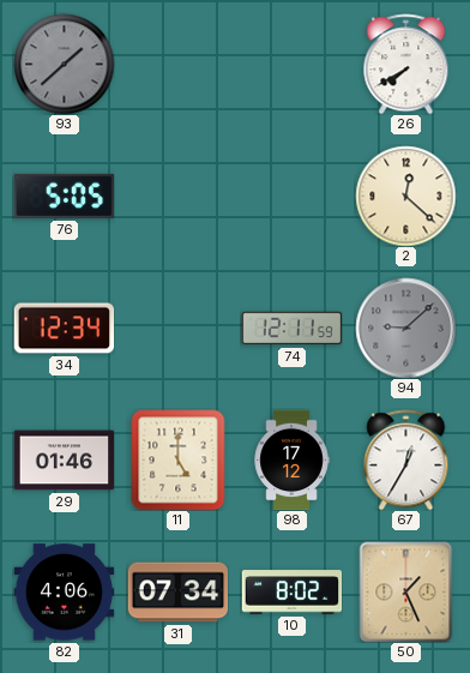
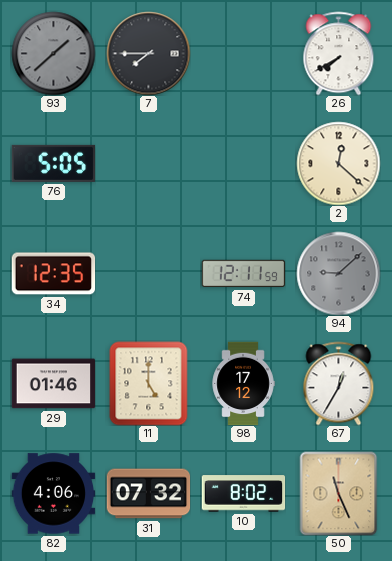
7: none -> 7:45 (148, 53)
34: 12:34 -> 12:35 (53, 274)
31: 07:34 -> 07:32 (148, 494)
50: 1:26 -> 11:26 (339, 493)
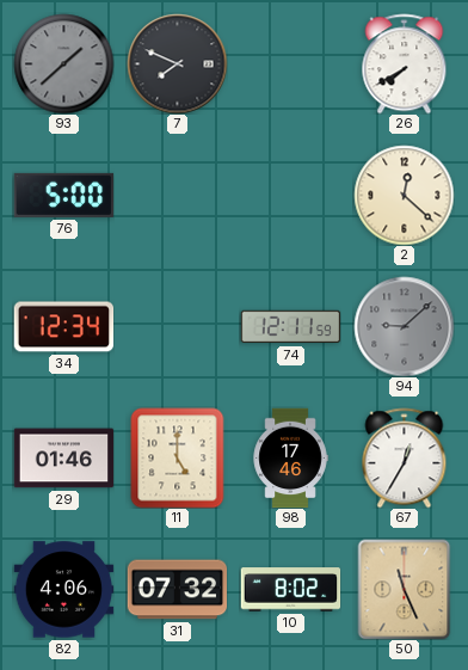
7: 7:45 -> 7:49 (177, 63)
76: 5:05 -> 5:00 (63, 195)
34: 12:35 -> 12:34 (63, 327)
98: 17:12 -> 17:46 (290, 457)
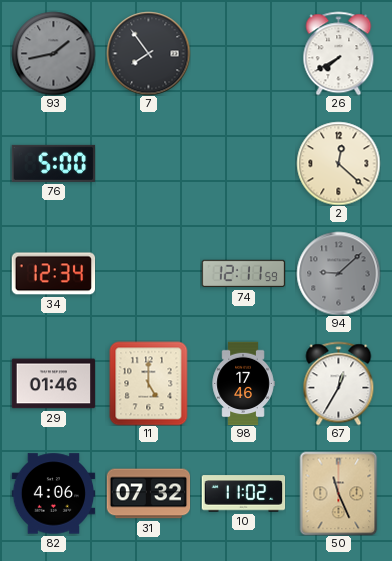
93: 1:38 -> 1:43 (53, 53)
7: 7:49 -> 7:54 (148, 53)
10: 8:02 -> 11:02 (243, 494)
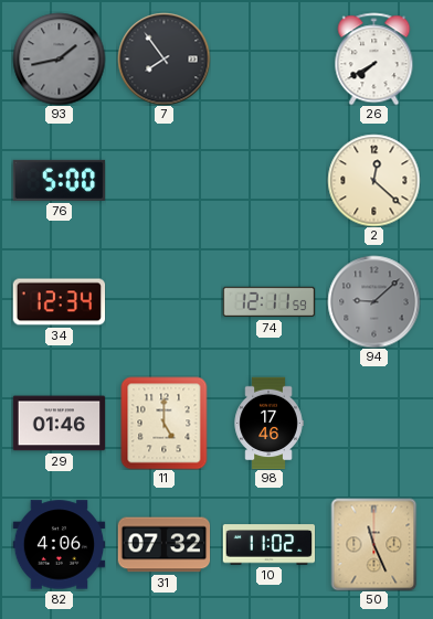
67: 12:35 -> none (339, 383)
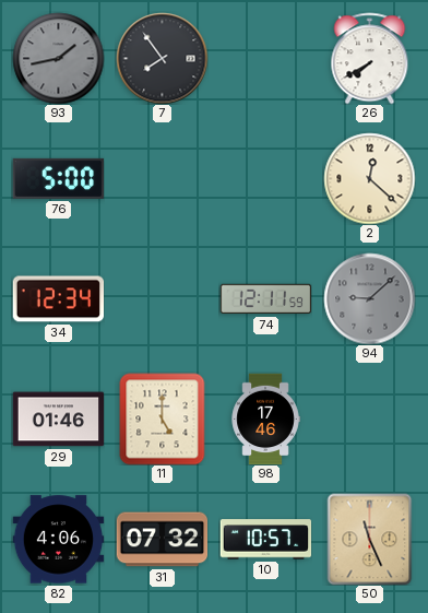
10: 11:02 -> 10:57 (265, 540)
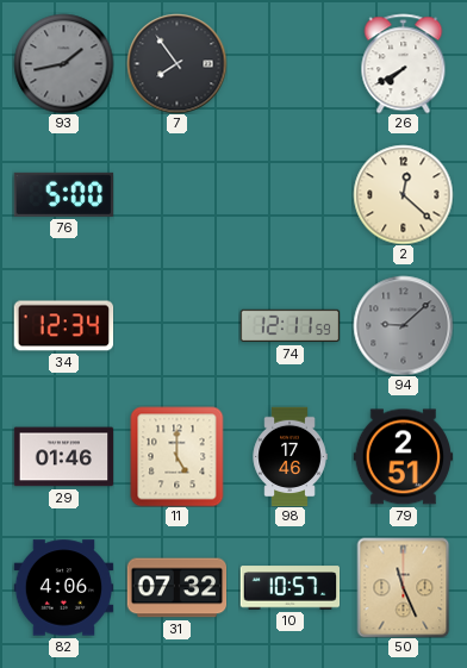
79: none -> 2:51 (403, 457)
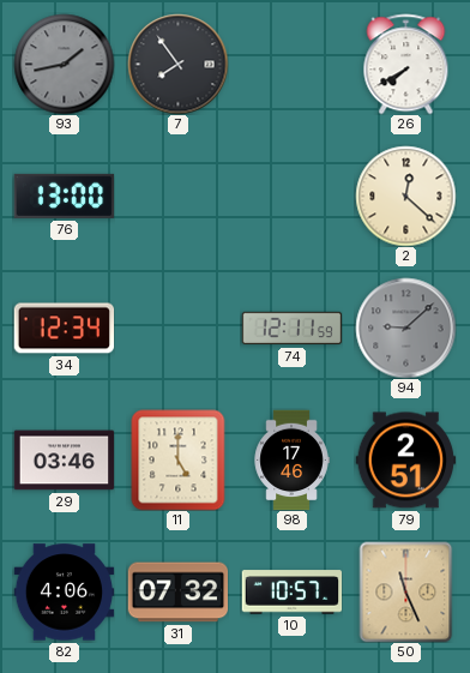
76: 5:00 -> 13:00 (64, 196)
29: 01:46 -> 03:46 (64, 461)
